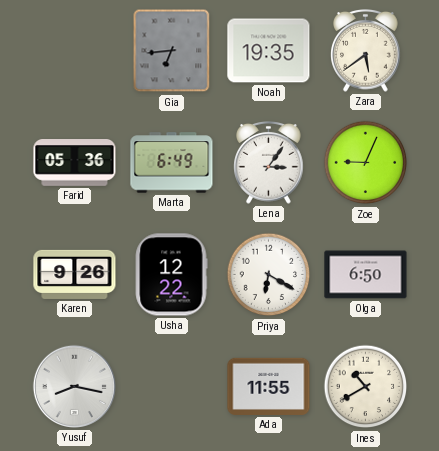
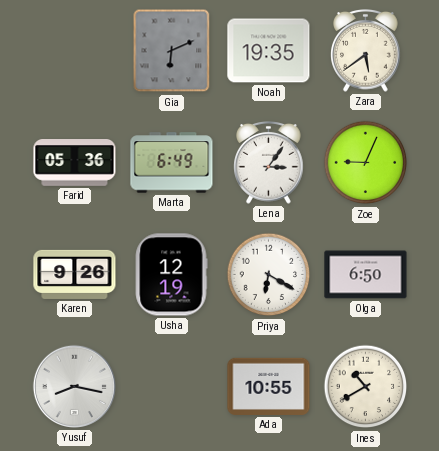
Gia: 6:44 -> 6:11 (172, 51)
Usha: 12:22 -> 12:19 (171, 275)
Ada: 11:55 -> 10:55 (269, 386)
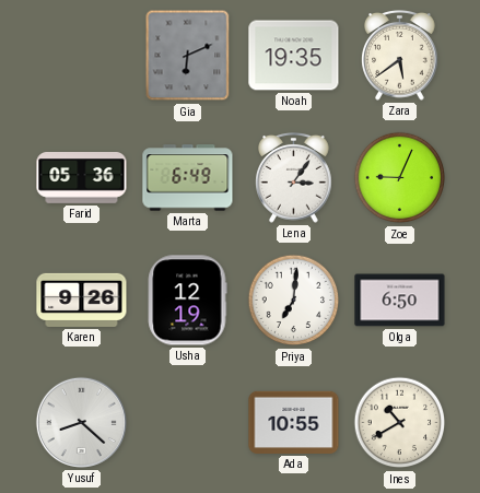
Priya: 6:20 -> 7:01 (294, 301)
Yusuf: 8:17 -> 8:22 (81, 422)
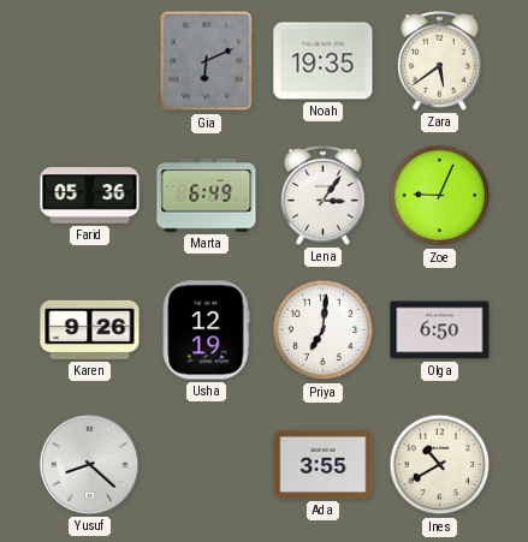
Ada: 10:55 -> 3:55 (324, 464)
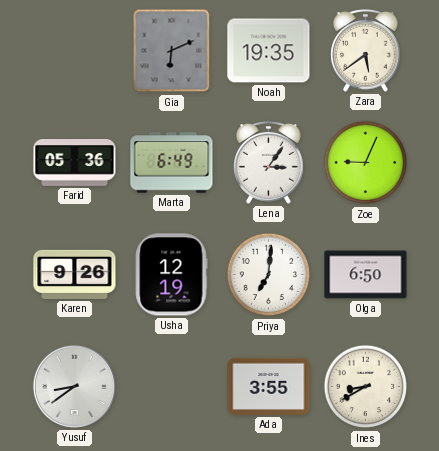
Yusuf: 8:22 -> 8:39 (74, 386)
Ines: 10:40 -> 8:40 (366, 387)
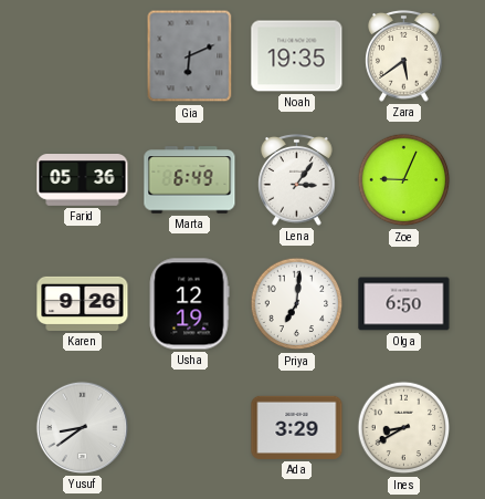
Ada: 3:55 -> 3:29 (297, 427)
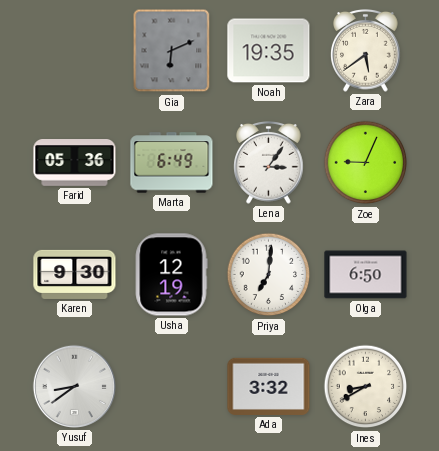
Karen: 9:26 -> 9:30 (75, 274)
Ada: 3:29 -> 3:32 (269, 386)
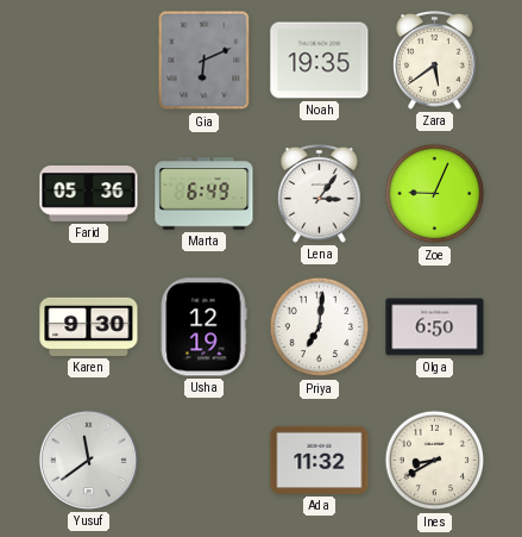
Yusuf: 8:39 -> 11:39 (88, 460)
Ada: 3:32 -> 11:32 (320, 460)
